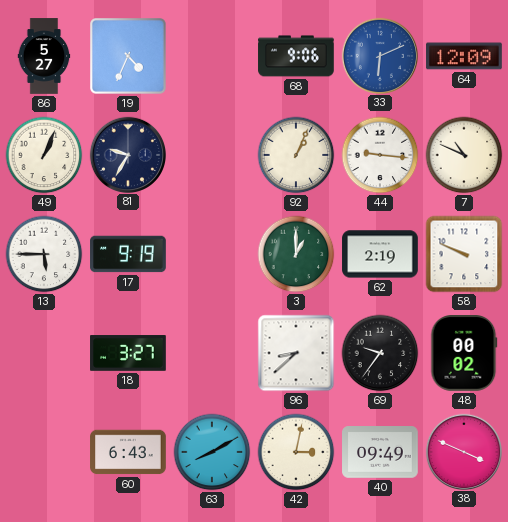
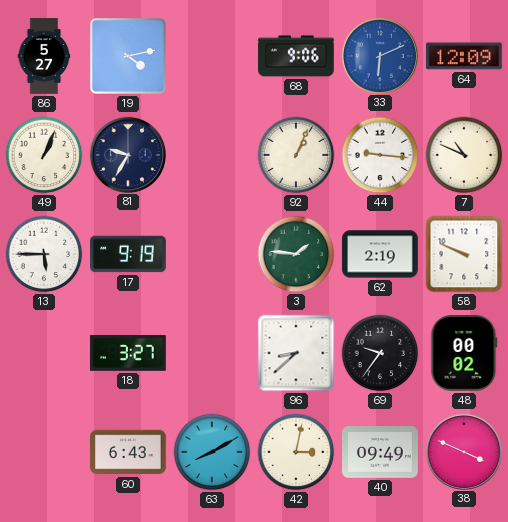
19: 4:34 -> 4:13 (129, 57)
3: 1:00 -> 1:46 (296, 254)
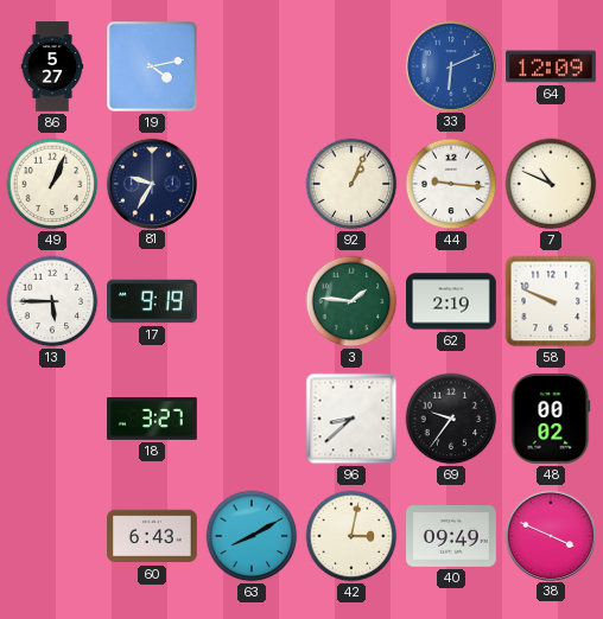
68: 9:06 -> none (296, 56)
